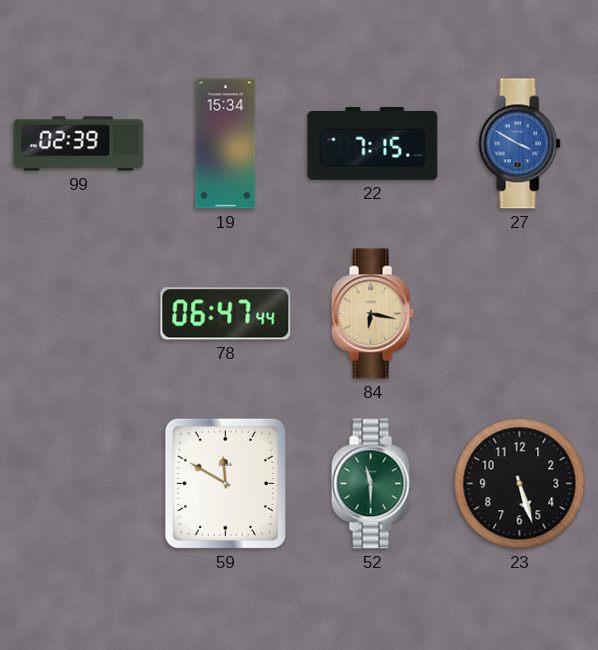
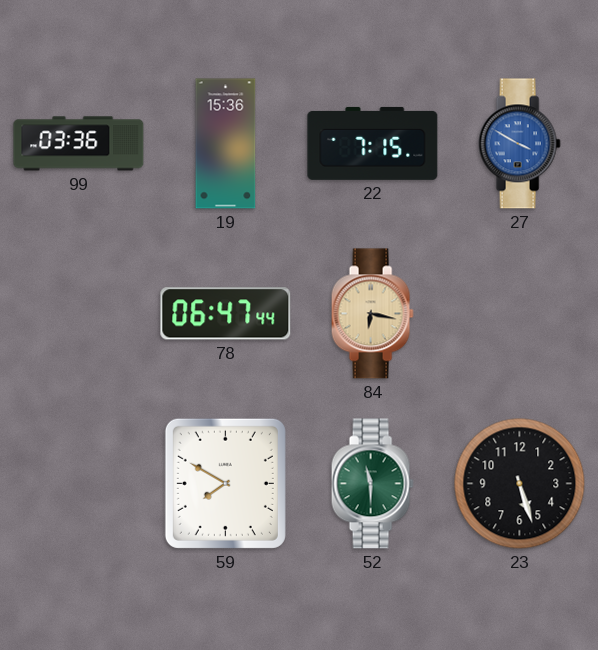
99: 02:39 -> 03:36 (79, 144)
19: 15:34 -> 15:36 (226, 144)
59: 11:50 -> 7:50 (225, 483)
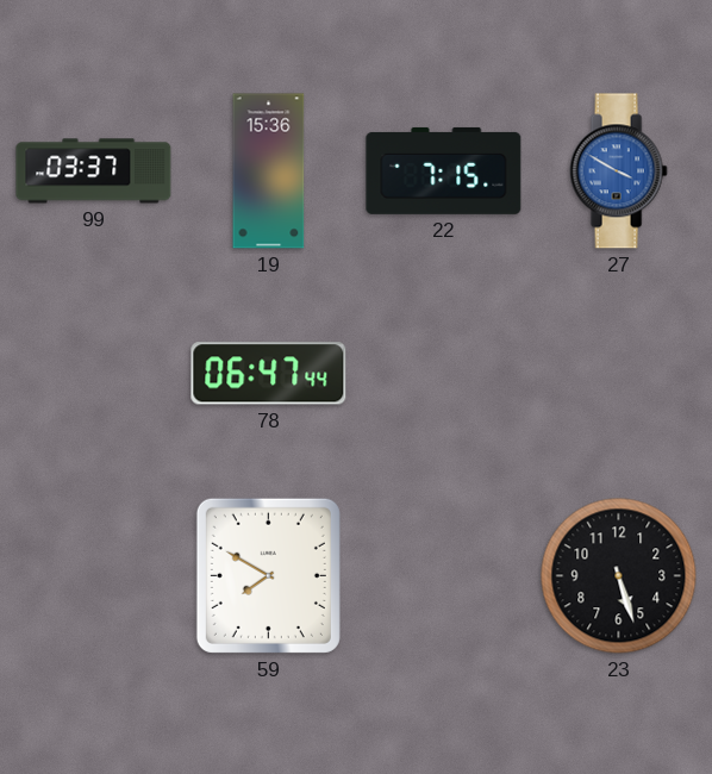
99: 03:36 -> 03:37 (94, 171)
84: 6:17 -> none (372, 314)
52: 11:30 -> none (372, 484)
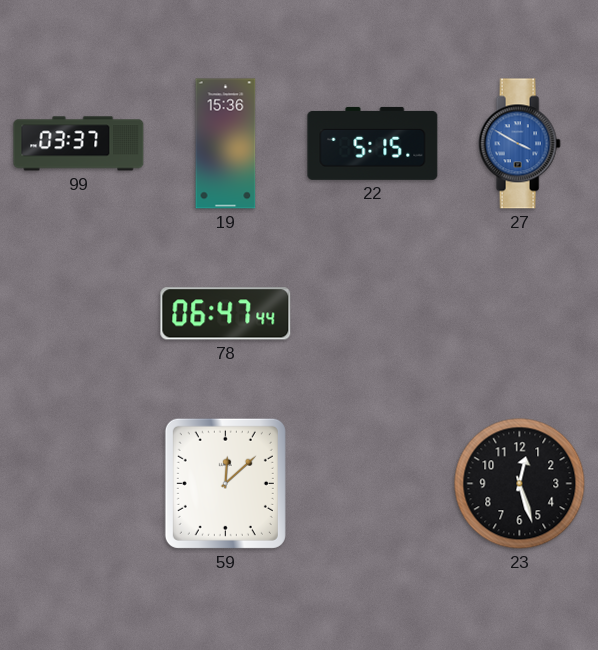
22: 7:15 -> 5:15 (373, 143)
59: 7:50 -> 12:08 (225, 483)
23: 5:27 -> 12:27 (520, 484)
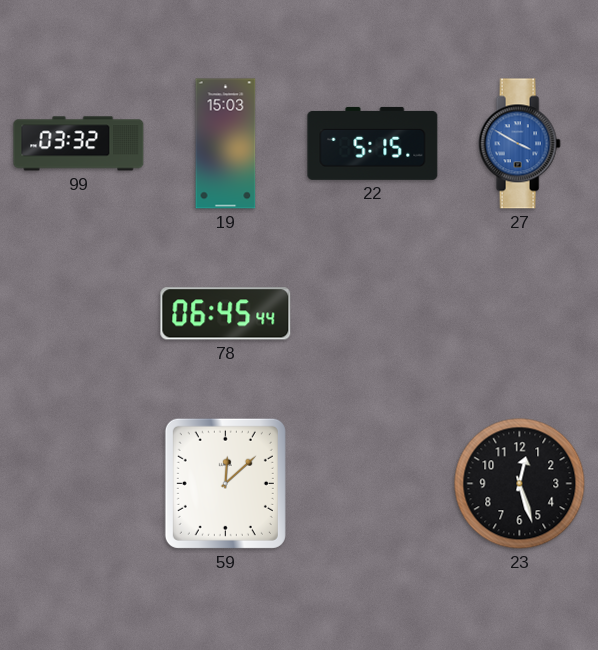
99: 03:37 -> 03:32 (79, 144)
19: 15:36 -> 15:03 (226, 144)
78: 06:47 -> 06:45 (226, 314)
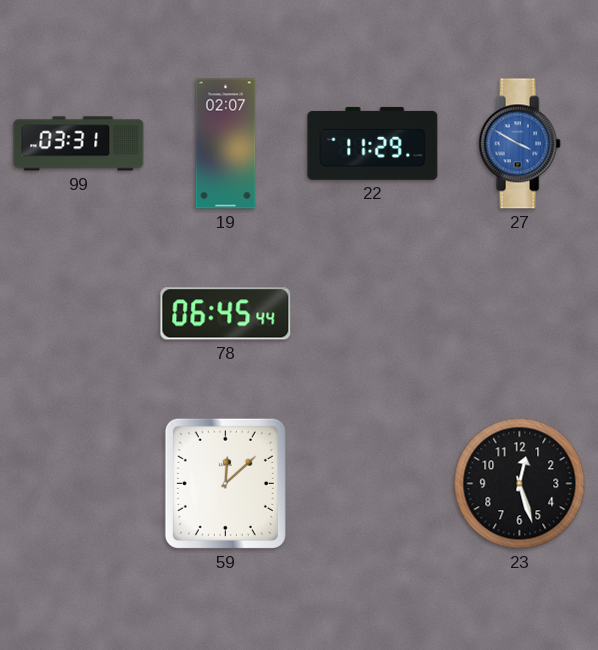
99: 03:32 -> 03:31 (79, 144)
19: 15:03 -> 02:07 (226, 144)
22: 5:15 -> 11:29 (373, 143)
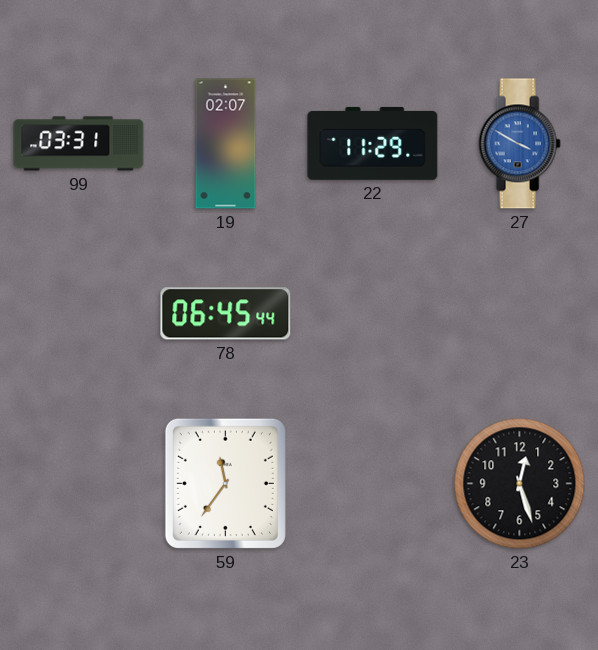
59: 12:08 -> 11:36 (225, 483)
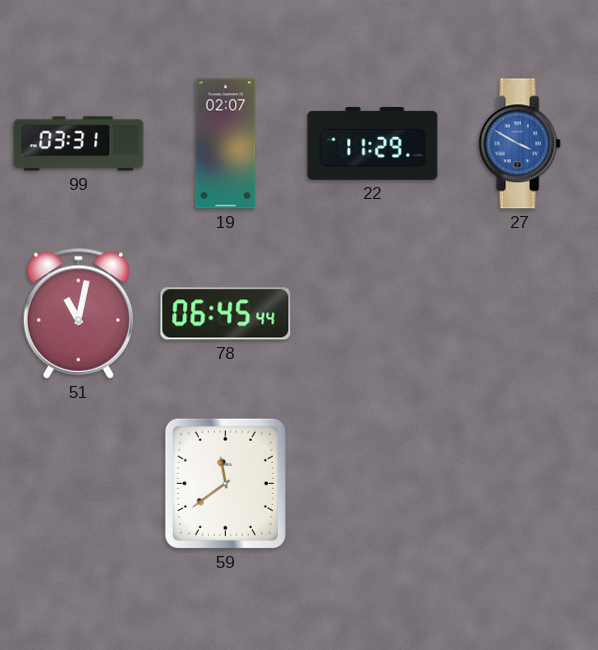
51: none -> 11:02 (78, 313)
59: 11:36 -> 11:39 (225, 483)
23: 12:27 -> none (520, 484)
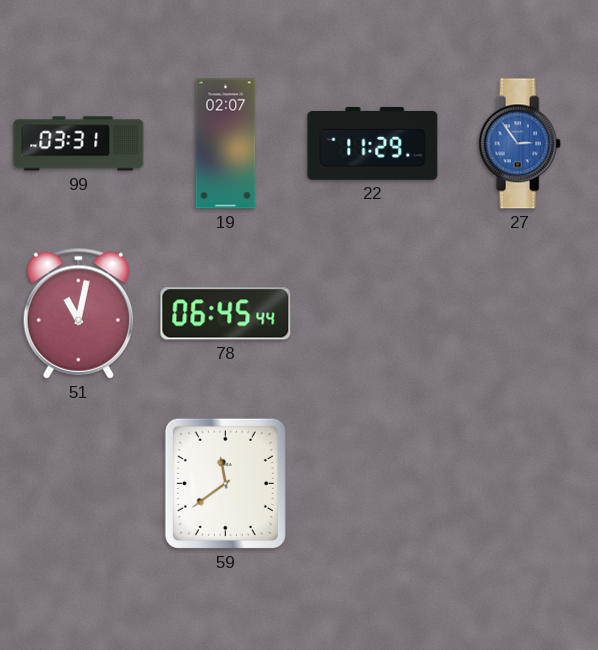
27: 3:50 -> 2:54 (519, 144)
